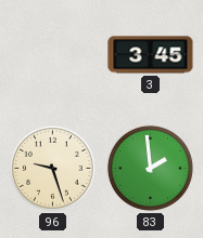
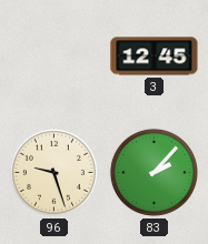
3: 3:45 -> 12:45 (155, 57)
83: 1:59 -> 2:07 (153, 172)
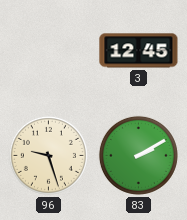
83: 2:07 -> 2:10 (138, 155)
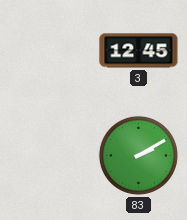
96: 9:27 -> none (48, 155)
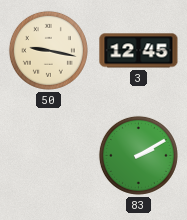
50: none -> 9:17 (48, 50)
